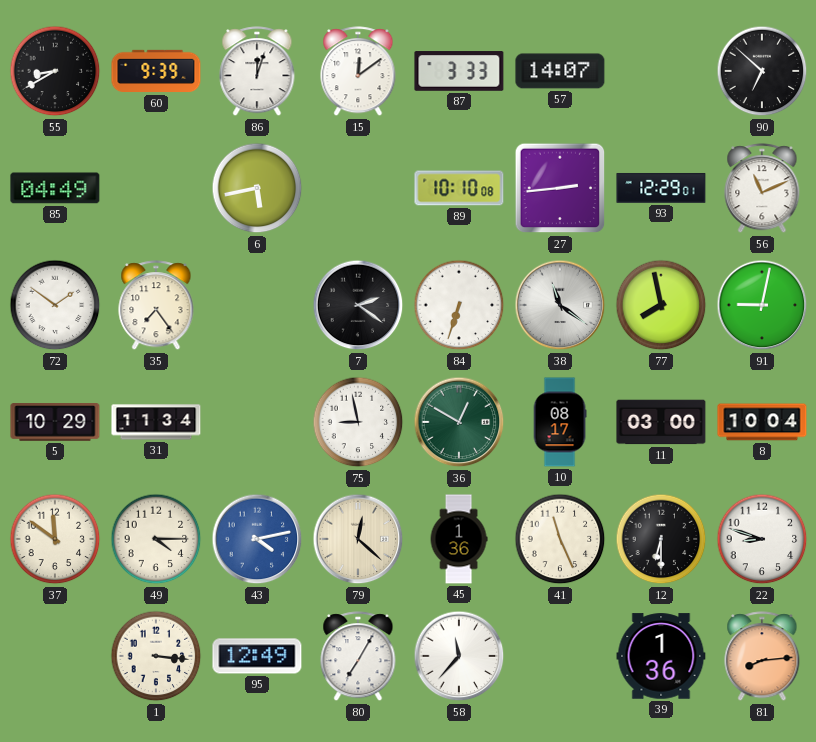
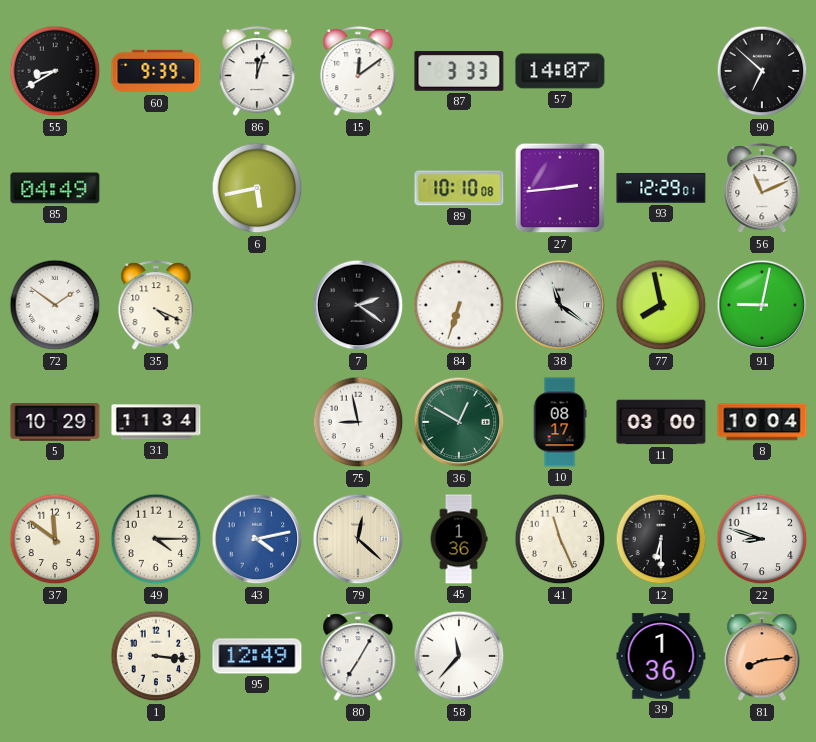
35: 7:24 -> 4:19 (156, 306)
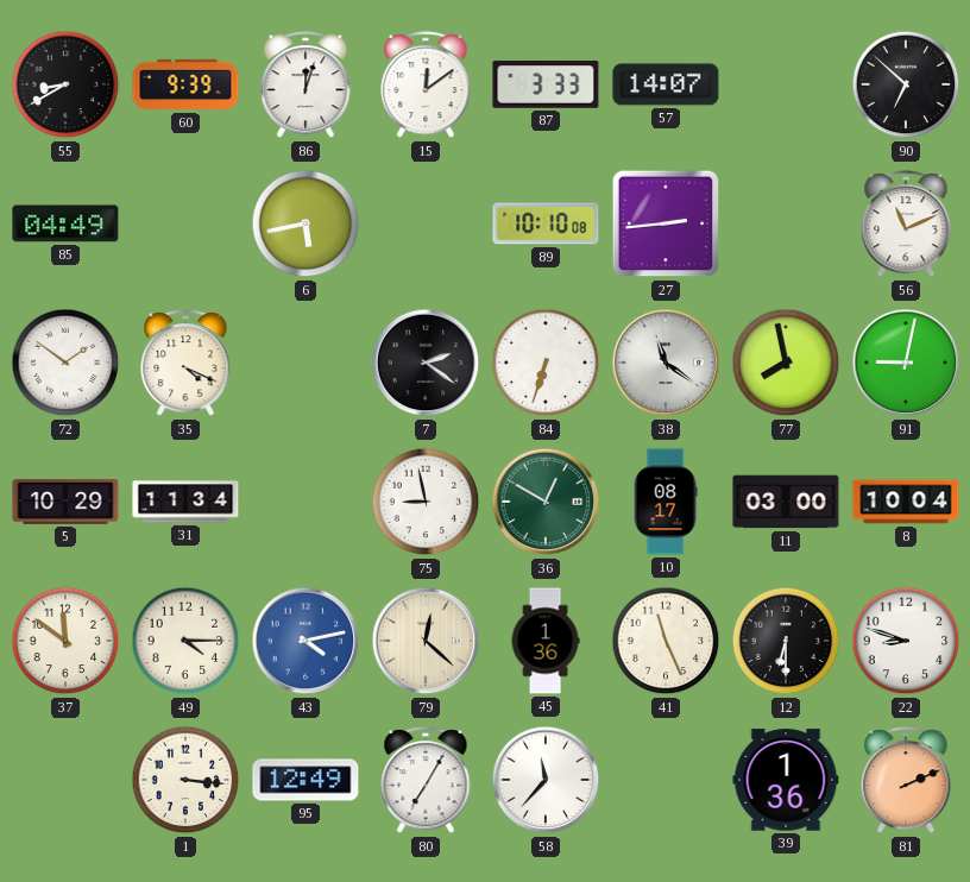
93: 12:29 -> none (661, 188)
81: 8:14 -> 2:11 (906, 781)
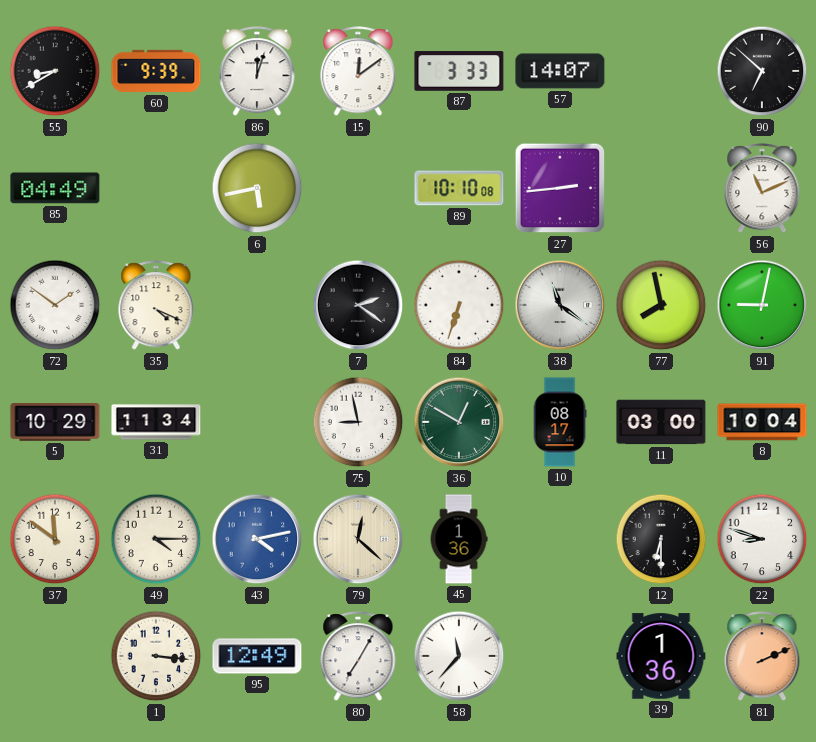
41: 11:26 -> none (666, 641)
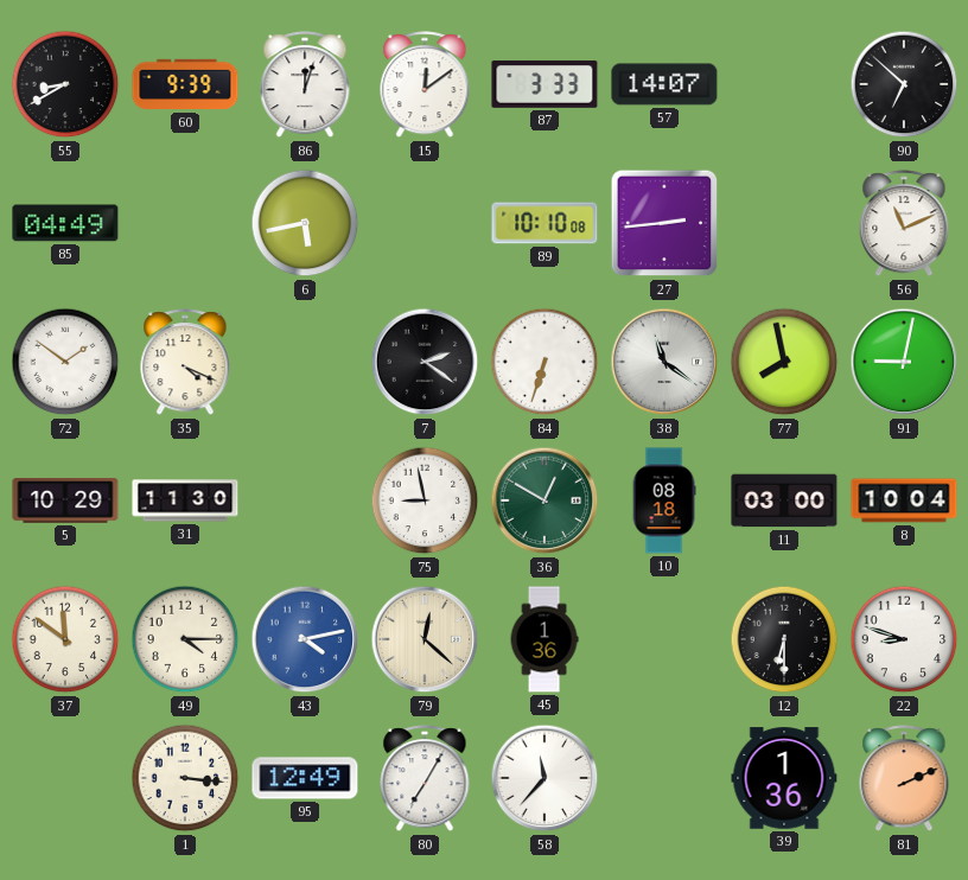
31: 11:34 -> 11:30 (185, 500)
10: 08:17 -> 08:18 (664, 500)
